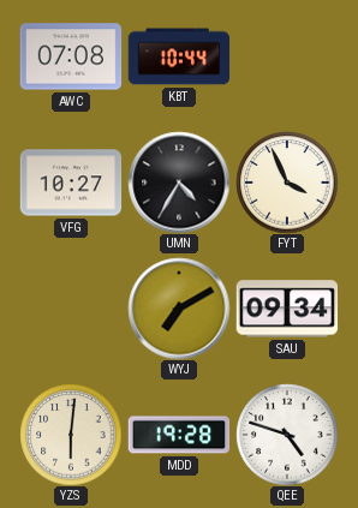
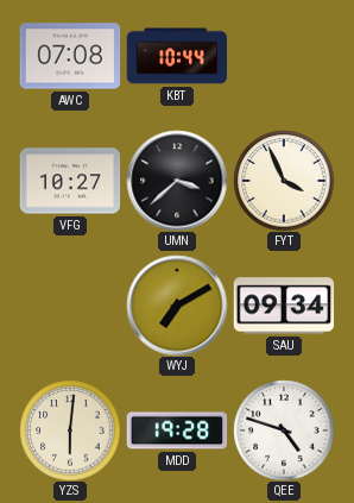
UMN: 4:35 -> 3:38 (177, 181)
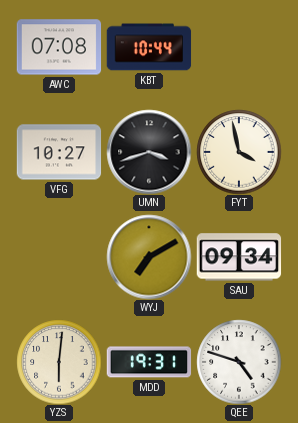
UMN: 3:38 -> 3:42 (149, 152)
FYT: 3:56 -> 3:58 (239, 152)
MDD: 19:28 -> 19:31 (149, 362)
